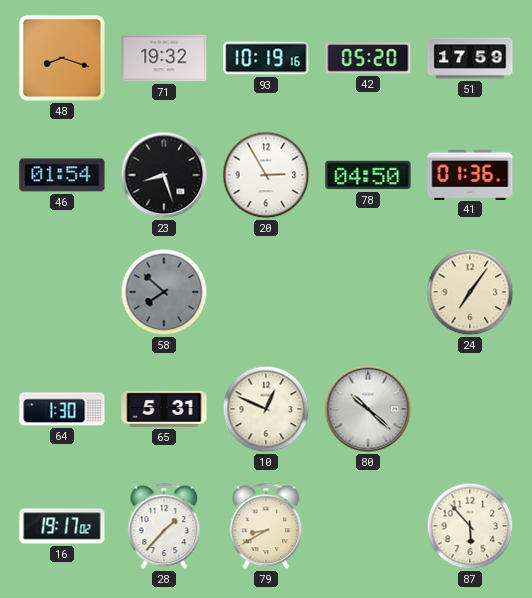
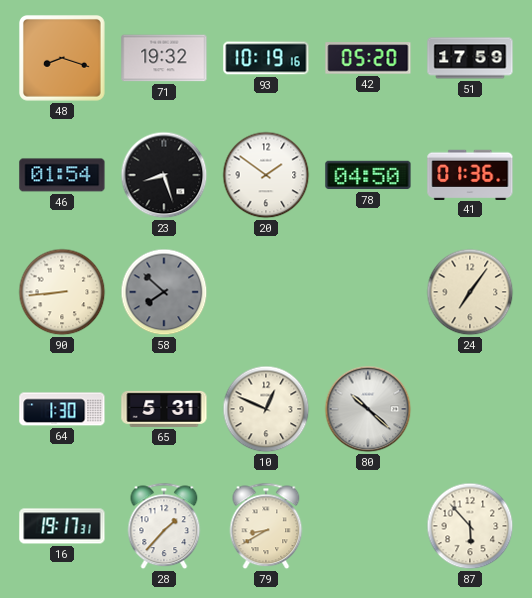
20: 2:55 -> 1:51 (266, 175)
90: none -> 8:44 (62, 292)
16: 19:17:02 -> 19:17:31 (62, 526)
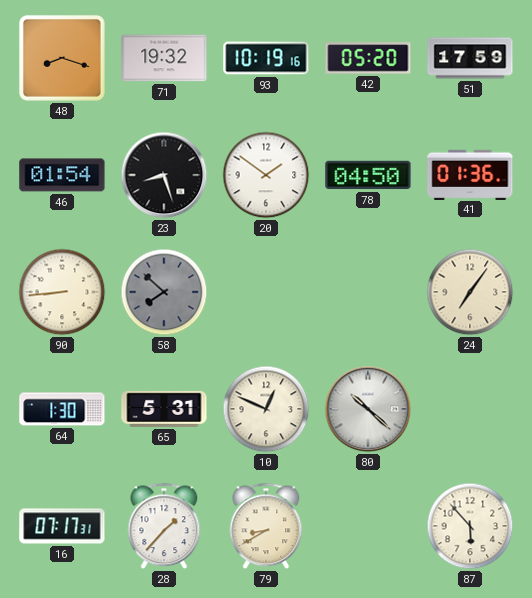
16: 19:17 -> 07:17 (62, 526)
